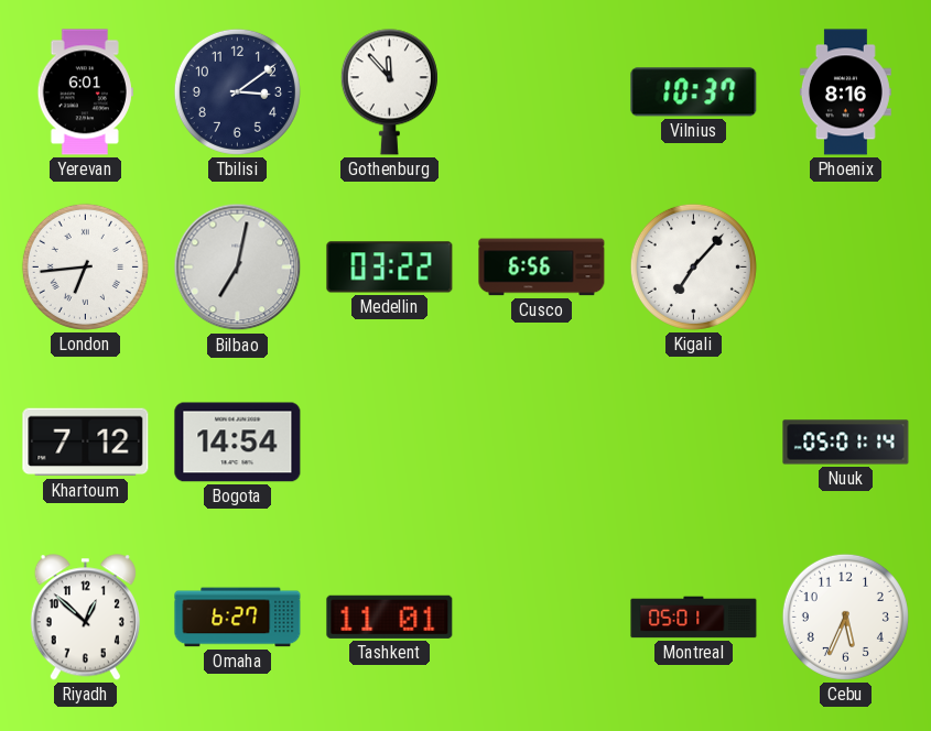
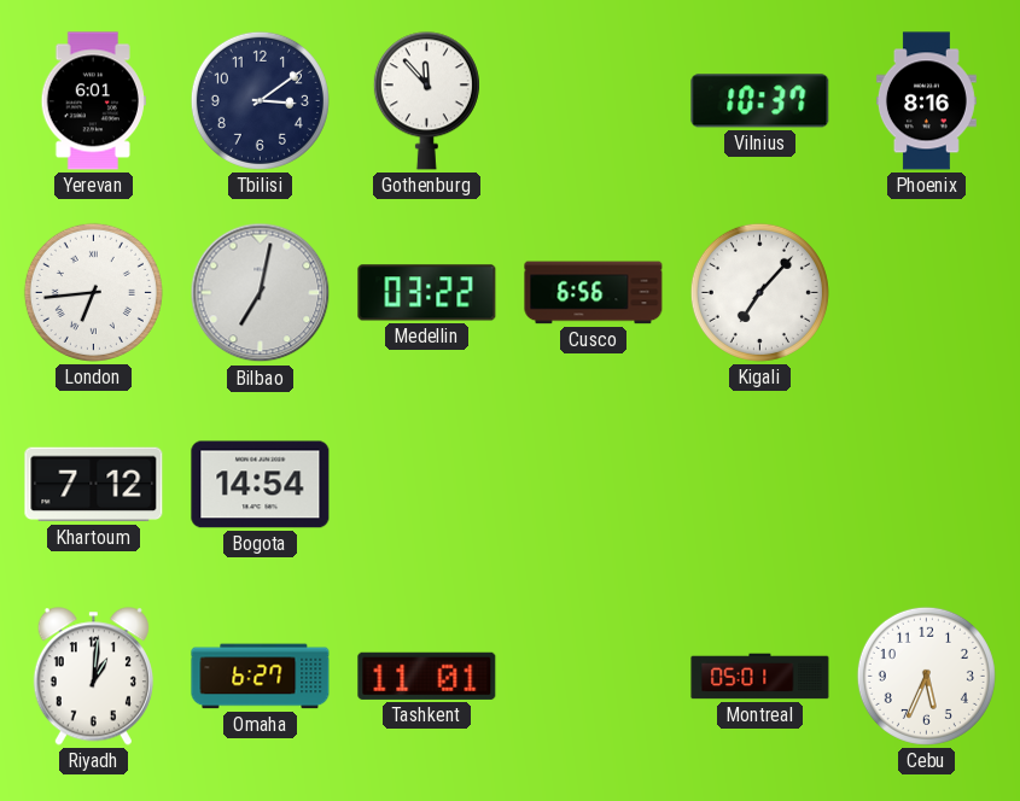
Nuuk: 05:01 -> none (846, 443)
Riyadh: 12:52 -> 1:01 (93, 677)
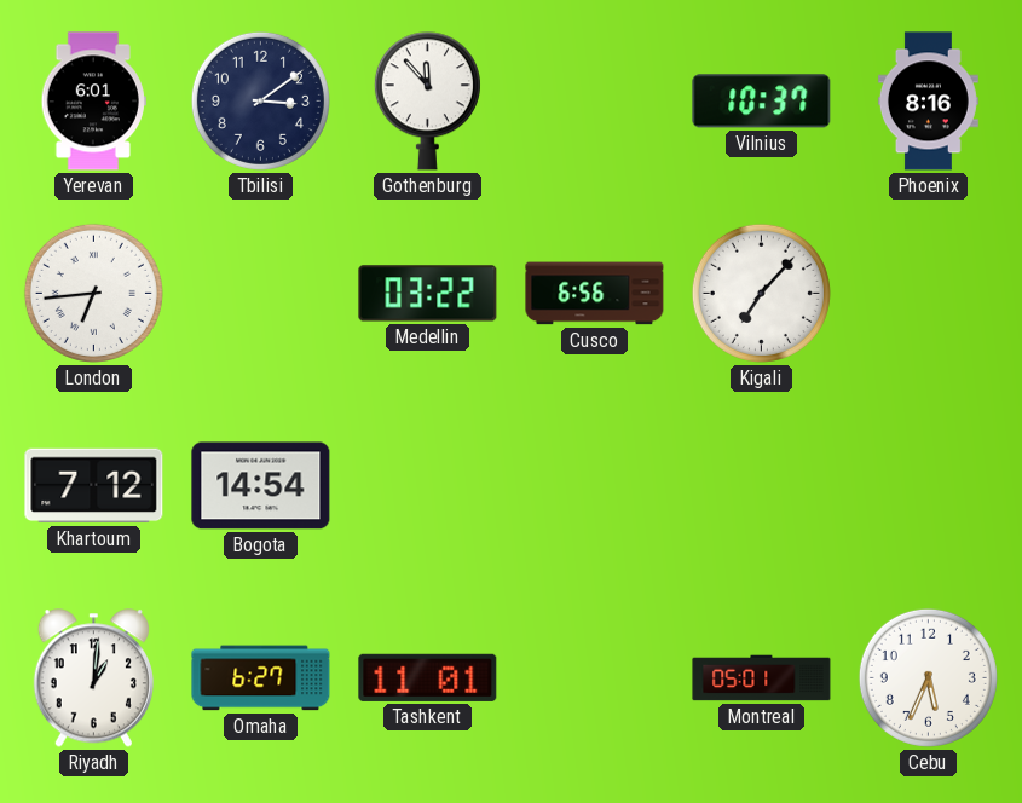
Bilbao: 7:02 -> none (261, 293)
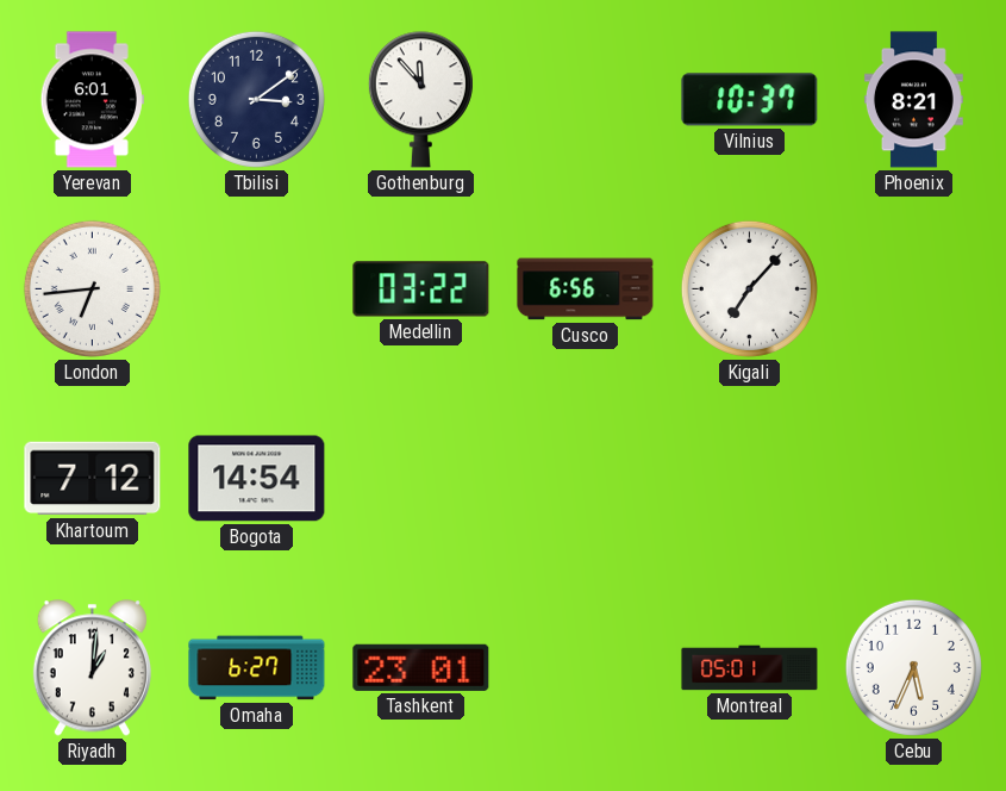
Phoenix: 8:16 -> 8:21 (913, 100)
Tashkent: 11:01 -> 23:01 (421, 667)
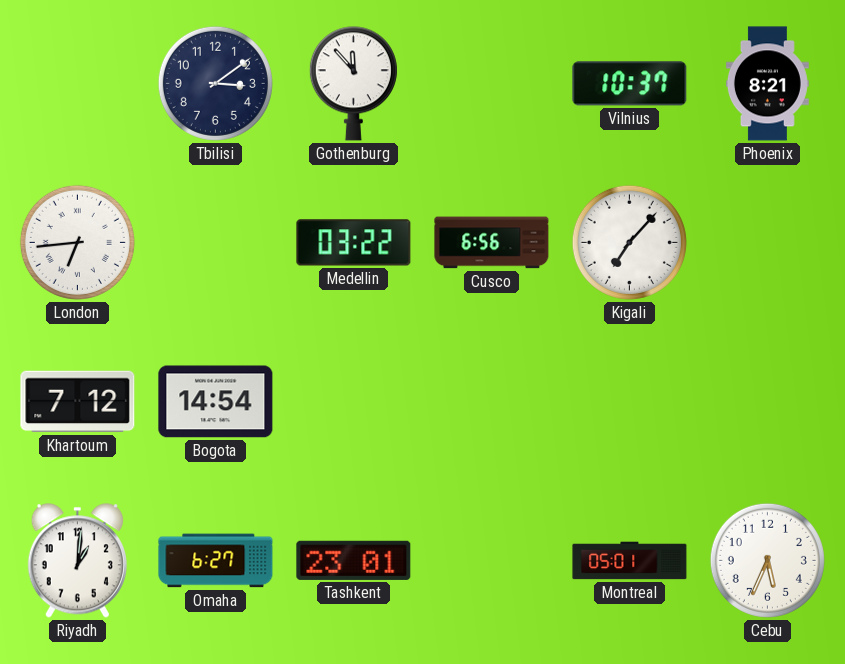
Yerevan: 6:01 -> none (92, 100)
